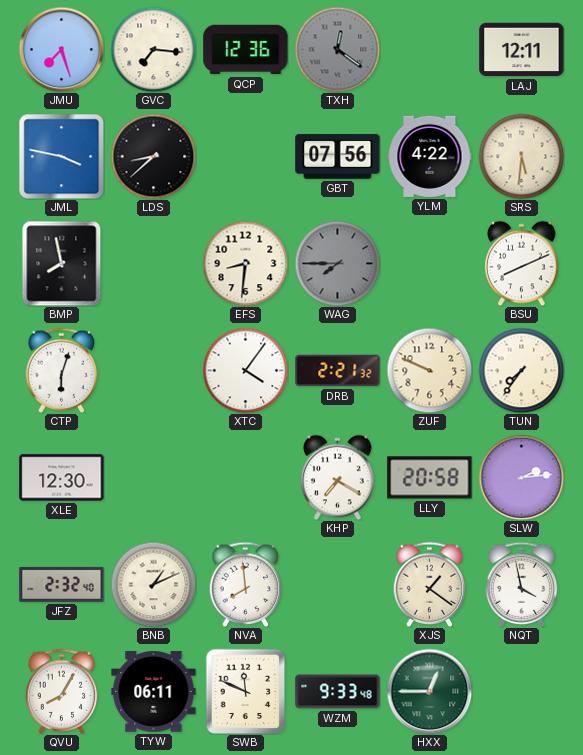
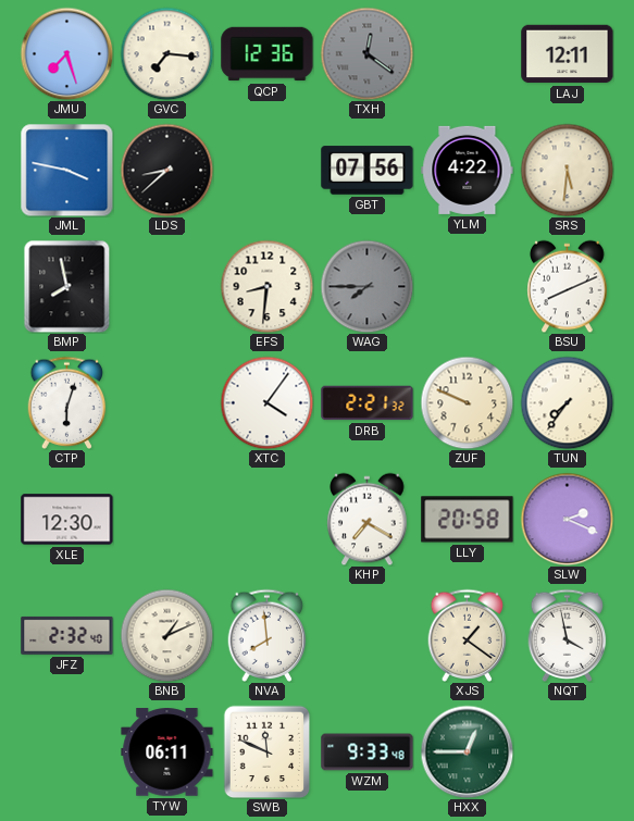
SLW: 2:14 -> 2:19 (567, 519)
QVU: 8:05 -> none (62, 691)
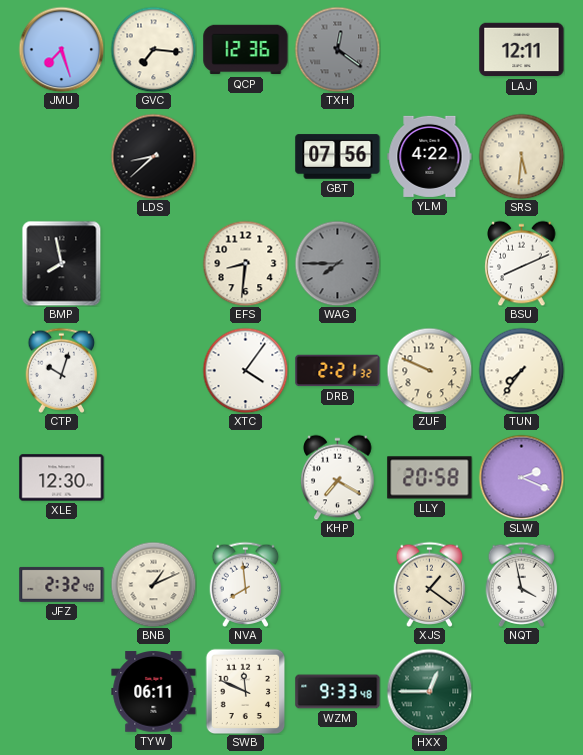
JML: 3:47 -> none (66, 170)
CTP: 6:03 -> 10:03 (62, 370)
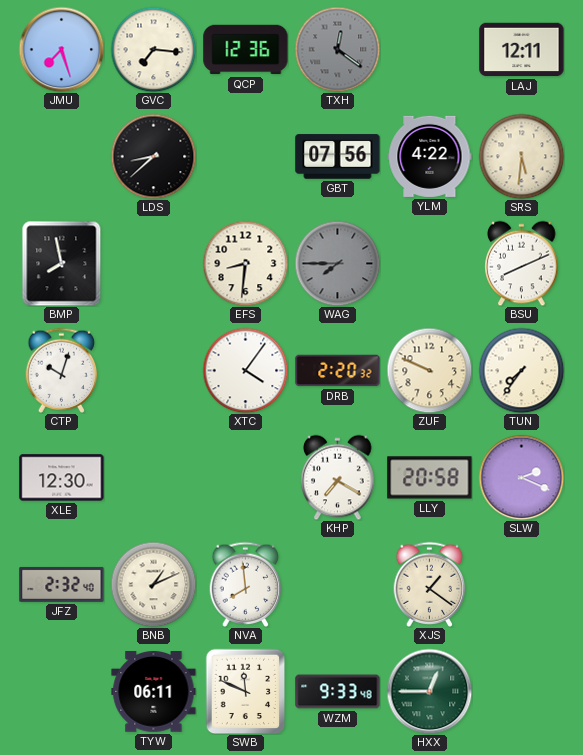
DRB: 2:21 -> 2:20 (338, 371)
NQT: 3:58 -> none (522, 584)
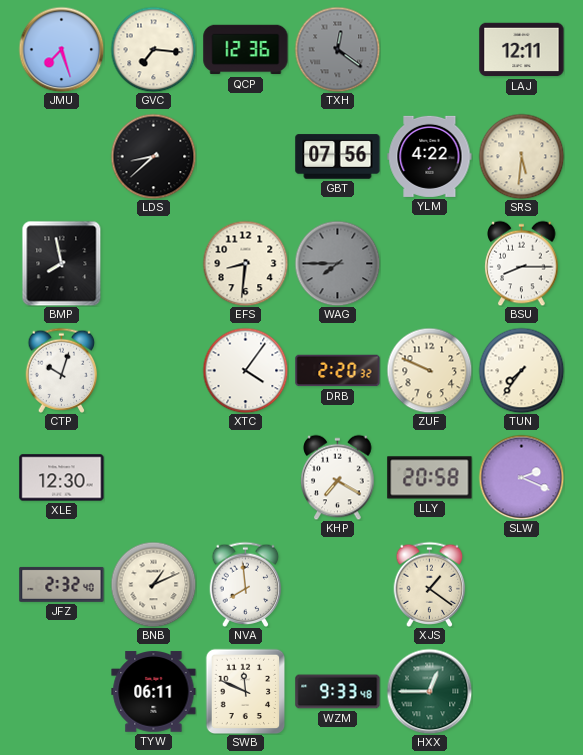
BSU: 8:11 -> 8:15 (522, 263)
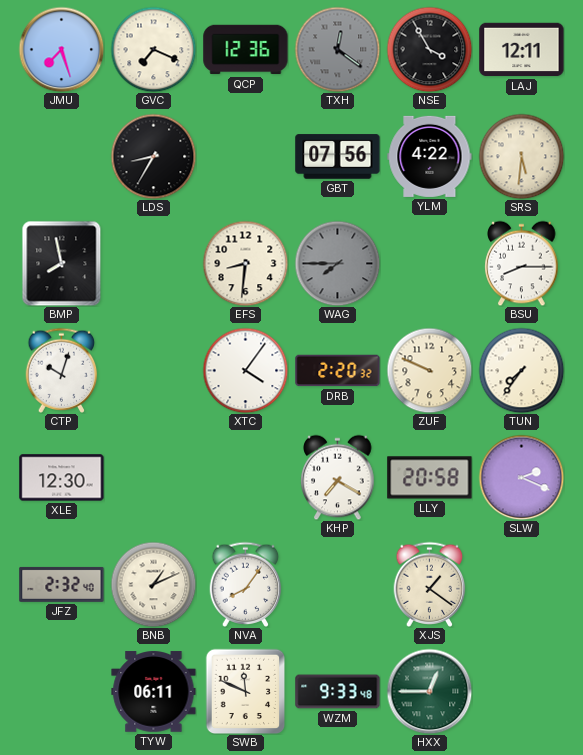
GVC: 7:16 -> 7:19 (153, 49)
NSE: none -> 3:55 (429, 49)
LDS: 8:38 -> 8:35 (153, 156)
NVA: 7:59 -> 8:06 (246, 584)
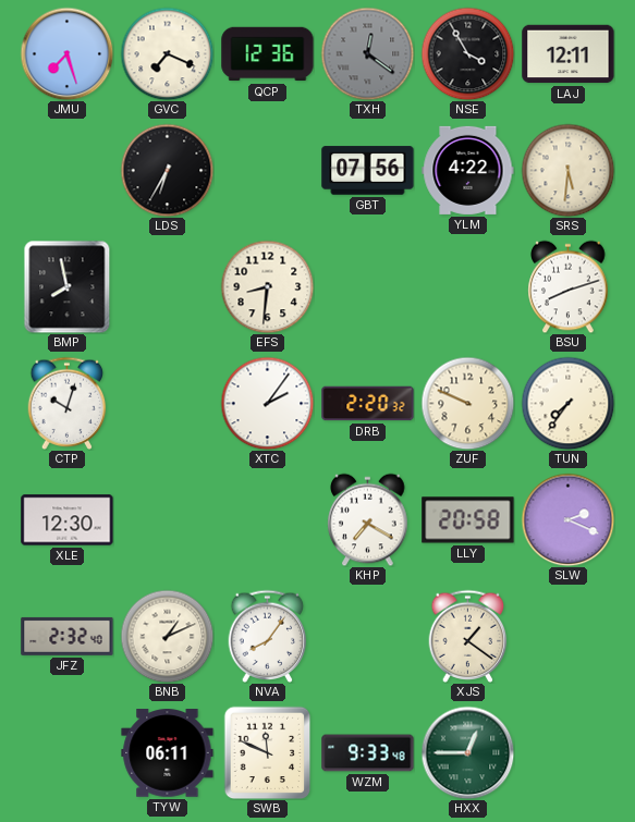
LDS: 8:35 -> 6:35 (167, 170)
WAG: 7:45 -> none (337, 263)
BSU: 8:15 -> 8:12 (569, 286)
XTC: 4:06 -> 2:06 (267, 403)
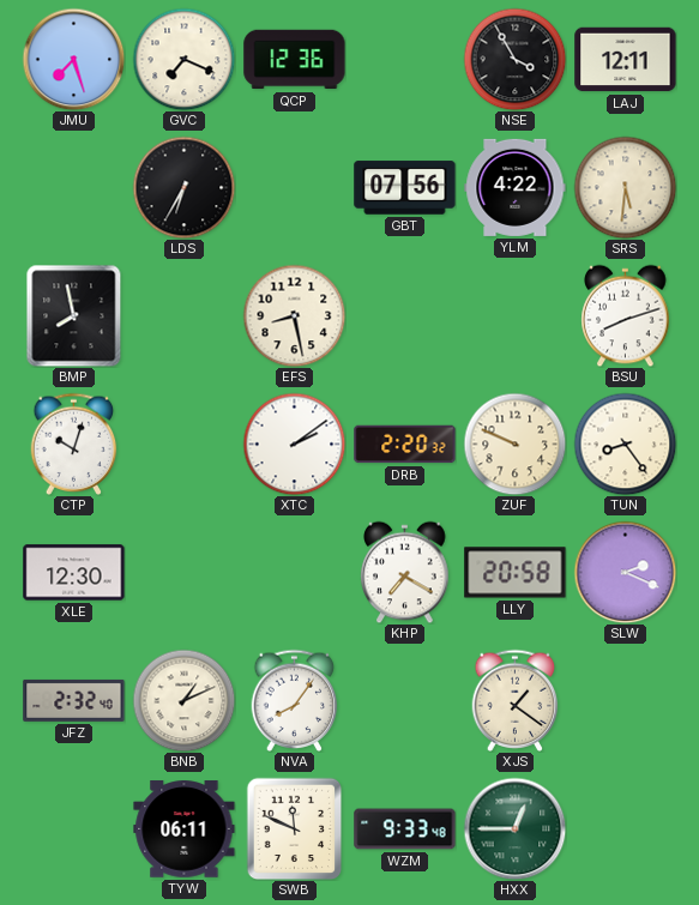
TXH: 12:21 -> none (367, 53)
EFS: 8:31 -> 8:28 (294, 315)
XTC: 2:06 -> 2:09 (294, 444)
TUN: 7:36 -> 8:24 (625, 444)
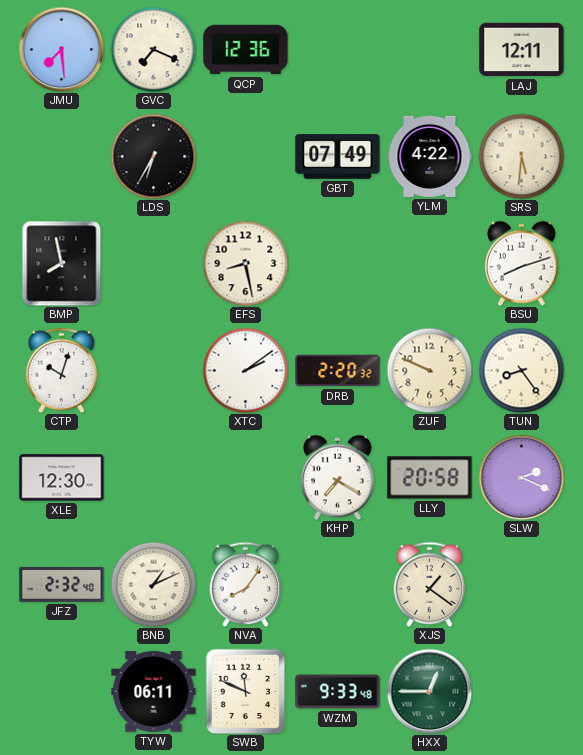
JMU: 7:27 -> 7:29 (61, 49)
NSE: 3:55 -> none (514, 59)
GBT: 07:56 -> 07:49 (338, 157)
